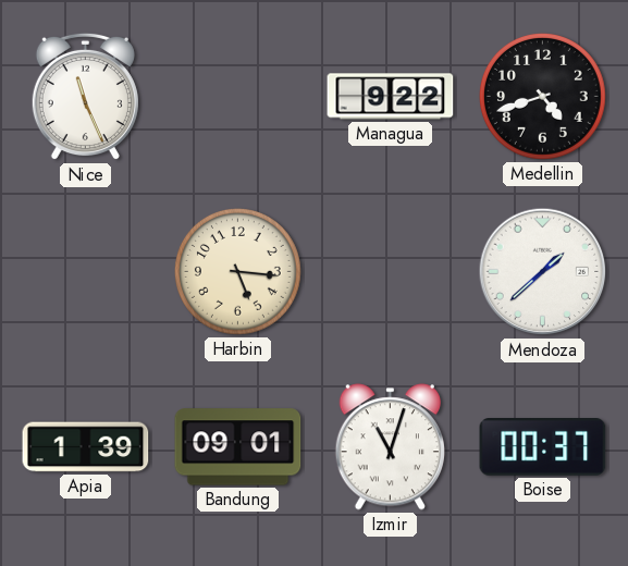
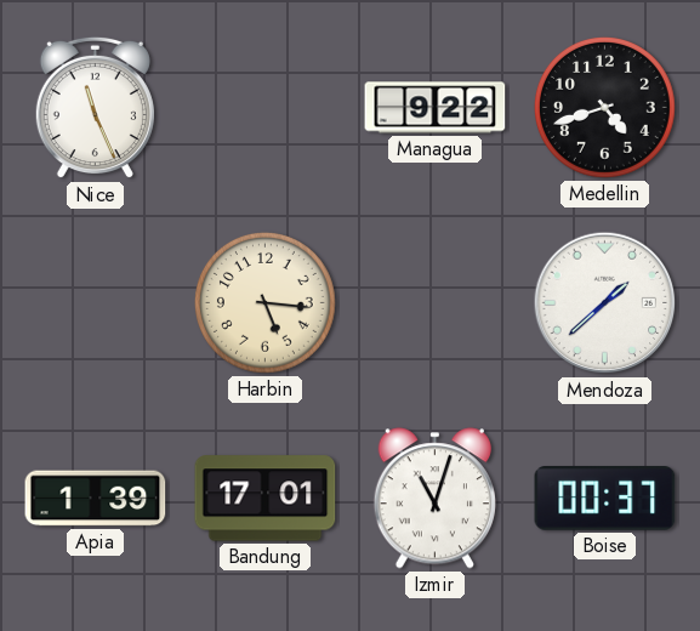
Bandung: 09:01 -> 17:01 (266, 499)
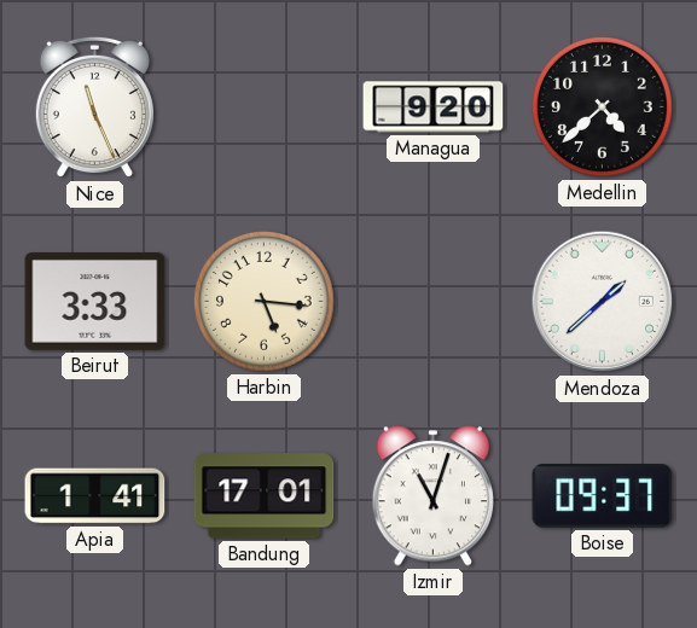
Managua: 9:22 -> 9:20 (434, 107)
Medellin: 4:42 -> 4:38 (602, 106)
Beirut: none -> 3:33 (95, 301)
Apia: 1:39 -> 1:41 (95, 496)
Boise: 00:37 -> 09:37 (603, 496)
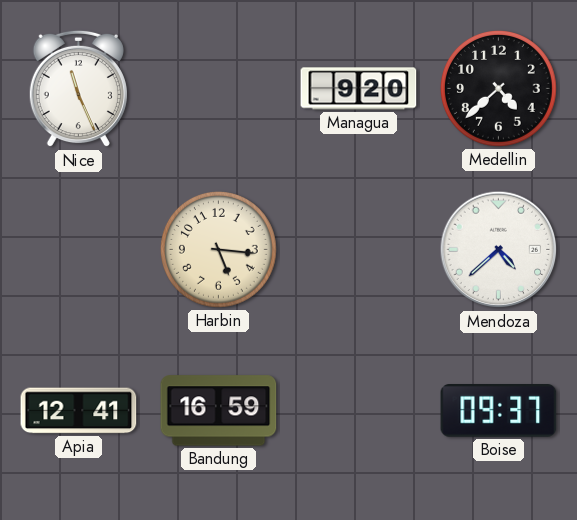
Beirut: 3:33 -> none (95, 301)
Mendoza: 1:38 -> 4:38 (499, 250)
Apia: 1:41 -> 12:41 (79, 411)
Bandung: 17:01 -> 16:59 (219, 411)
Izmir: 11:03 -> none (432, 496)
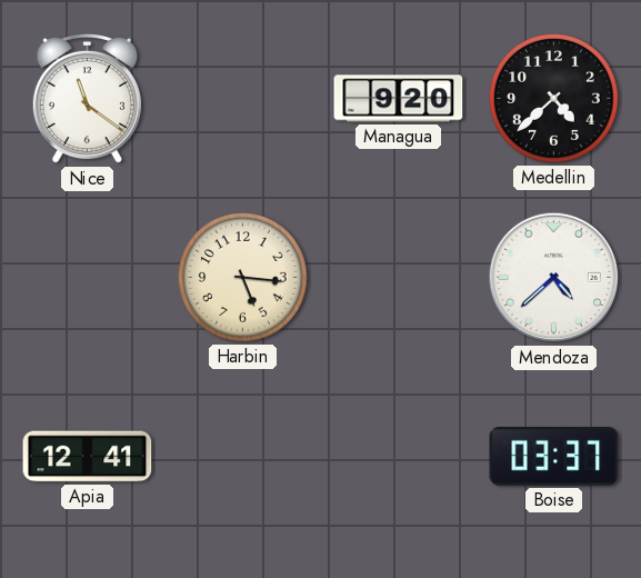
Nice: 11:26 -> 11:21 (87, 99)
Bandung: 16:59 -> none (219, 411)
Boise: 09:37 -> 03:37 (554, 457)
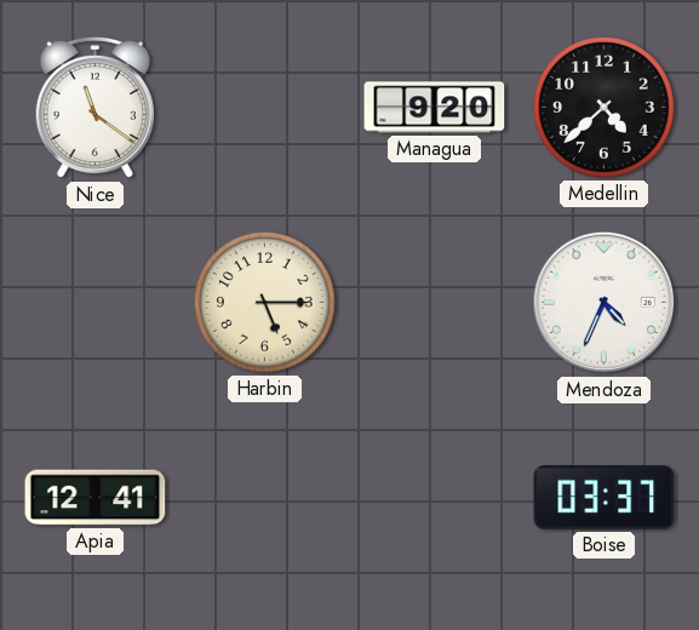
Harbin: 5:16 -> 5:15 (264, 302)
Mendoza: 4:38 -> 4:34 (605, 303)
